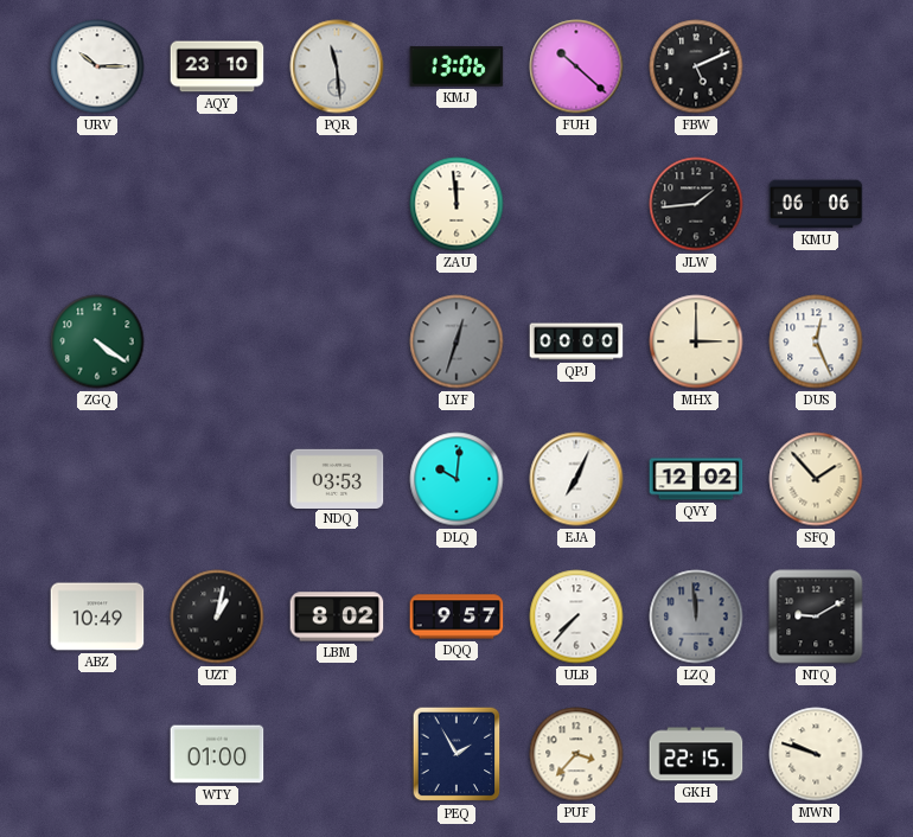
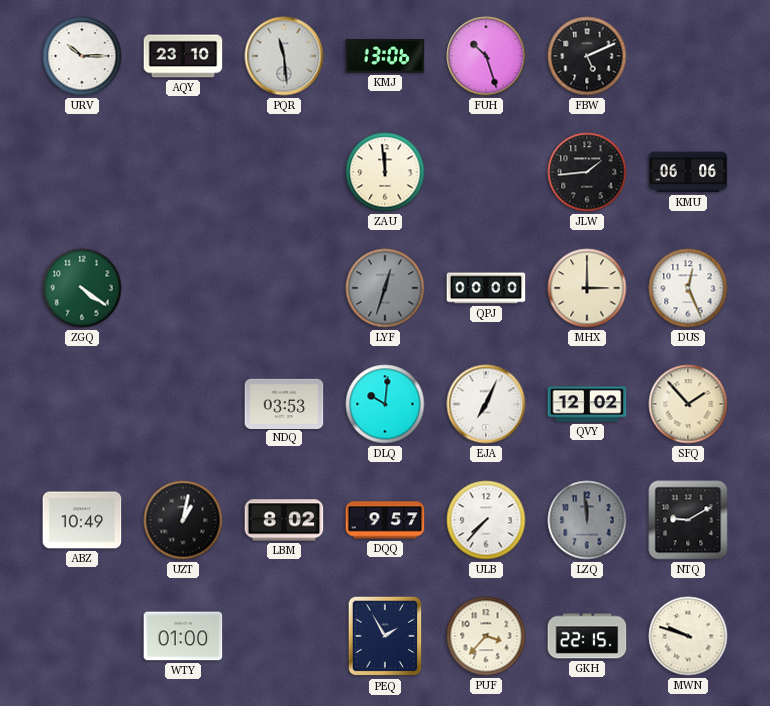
FUH: 10:22 -> 10:27 (486, 56)
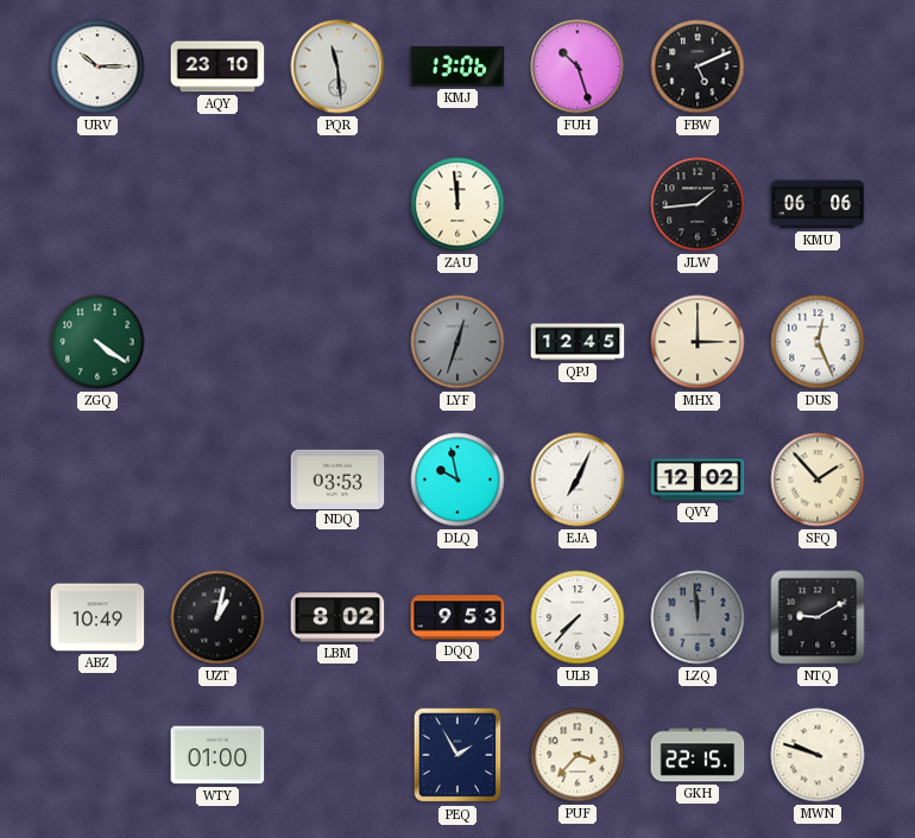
QPJ: 00:00 -> 12:45 (578, 342)
DLQ: 10:01 -> 9:58 (457, 480)
DQQ: 9:57 -> 9:53 (457, 617)
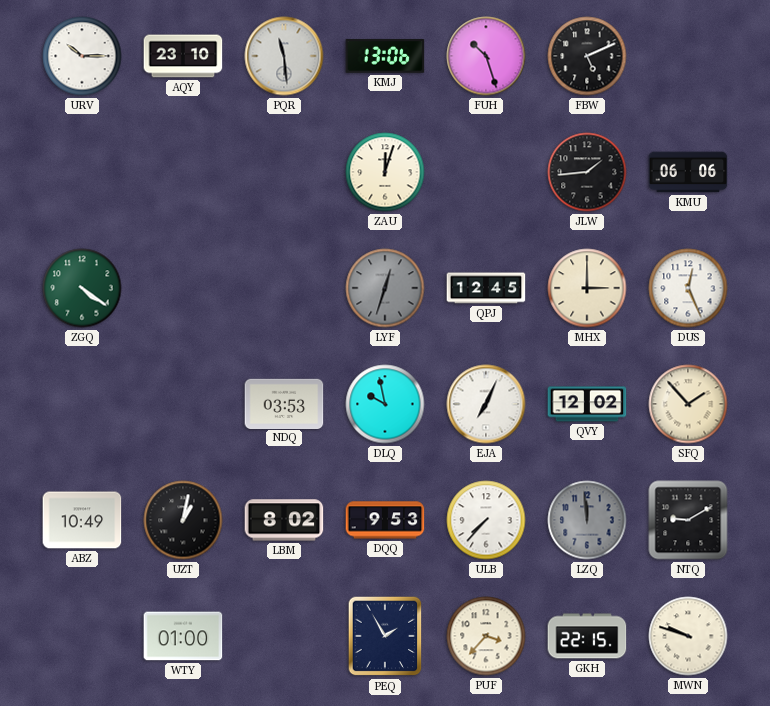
ZAU: 11:59 -> 12:03 (385, 172)
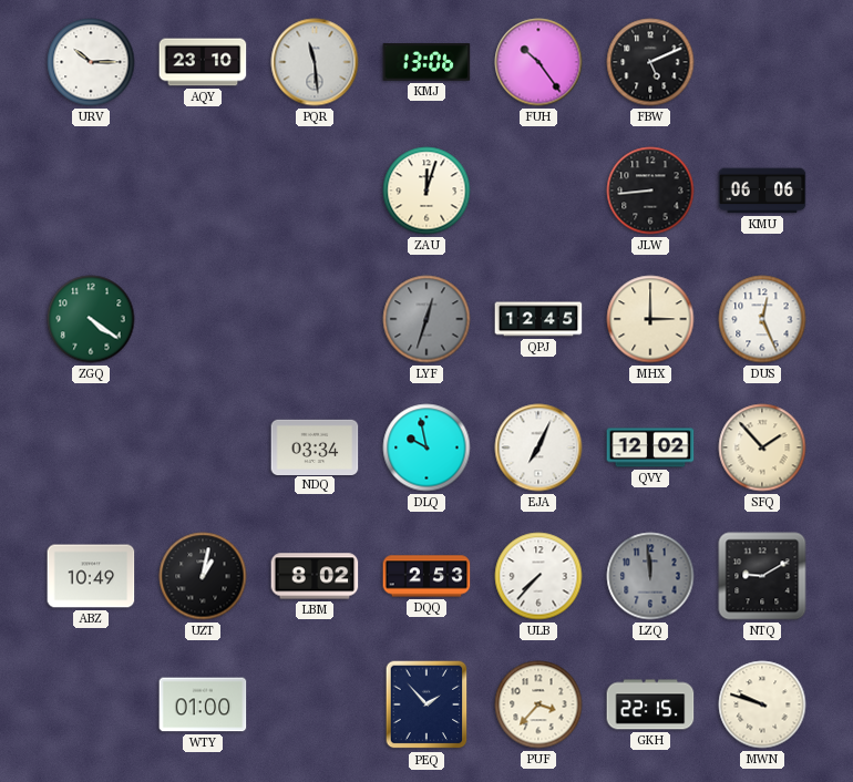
FUH: 10:27 -> 10:24 (538, 62)
JLW: 1:44 -> 8:44 (650, 191)
NDQ: 03:53 -> 03:34 (315, 446)
DQQ: 9:53 -> 2:53 (426, 576)
PEQ: 1:55 -> 1:53 (426, 704)
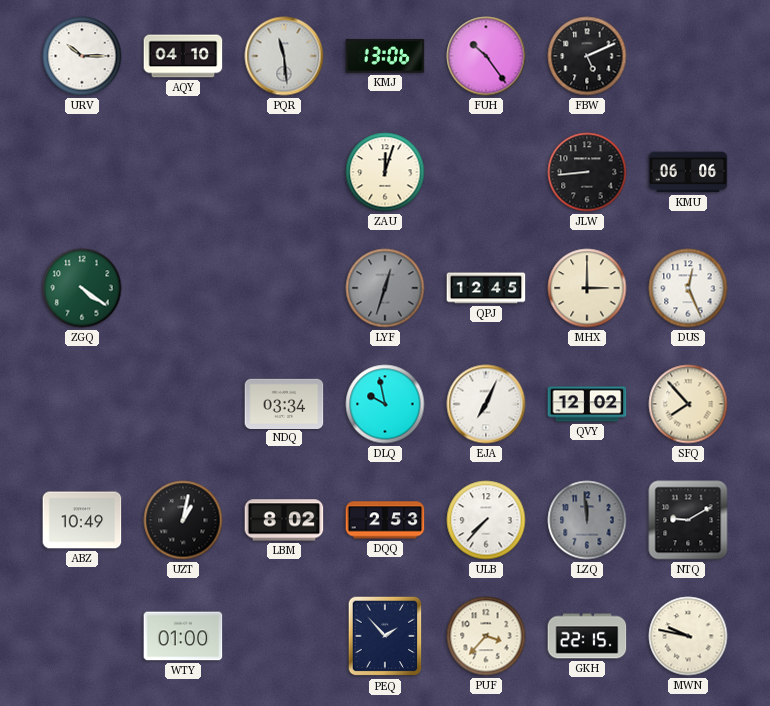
AQY: 23:10 -> 04:10 (183, 56)
SFQ: 1:53 -> 7:53 (688, 404)
MWN: 9:48 -> 9:47 (688, 636)
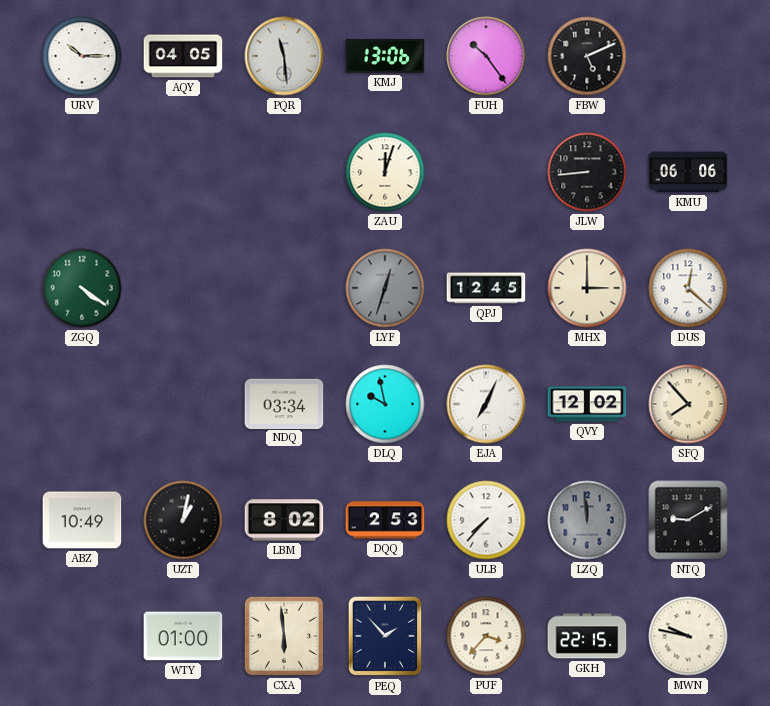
AQY: 04:10 -> 04:05 (183, 56)
DUS: 12:26 -> 12:22 (688, 288)
CXA: none -> 5:59 (284, 636)
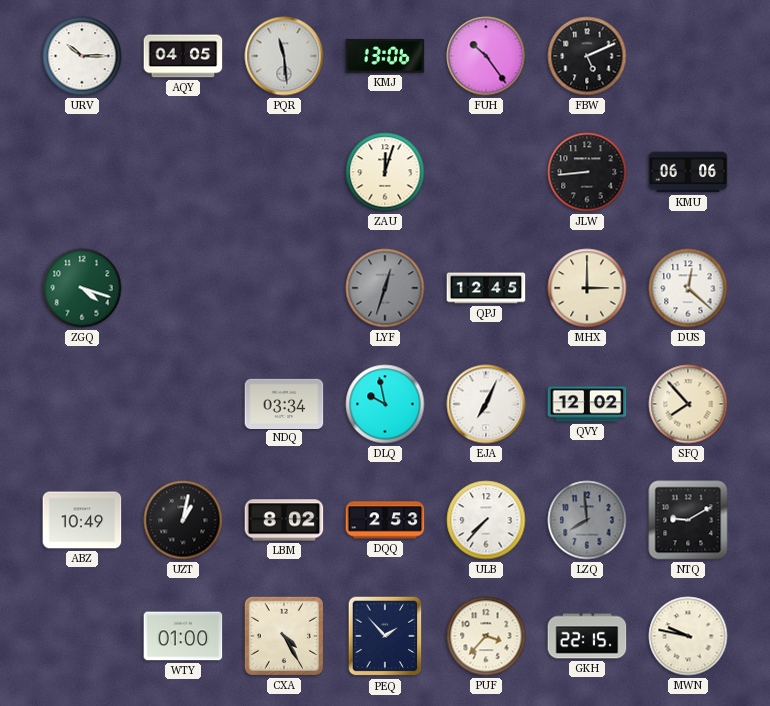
ZGQ: 4:21 -> 4:18 (82, 288)
LZQ: 11:59 -> 7:59 (587, 520)
CXA: 5:59 -> 4:25 (284, 636)
